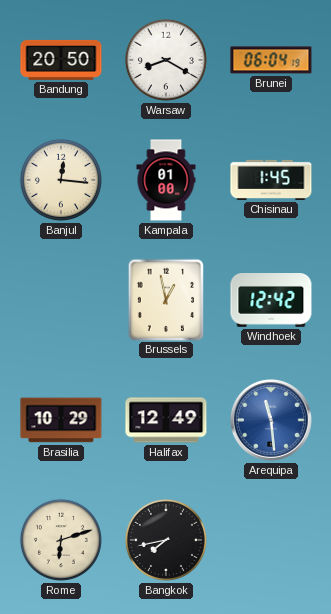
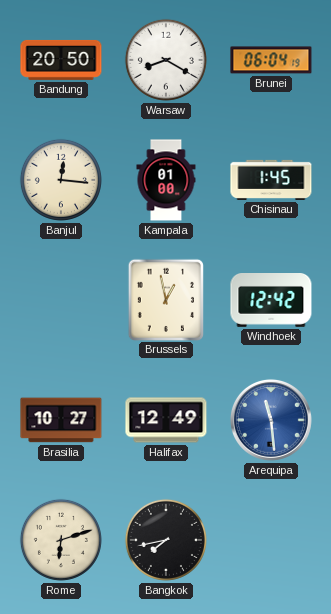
Brasilia: 10:29 -> 10:27 (61, 420)
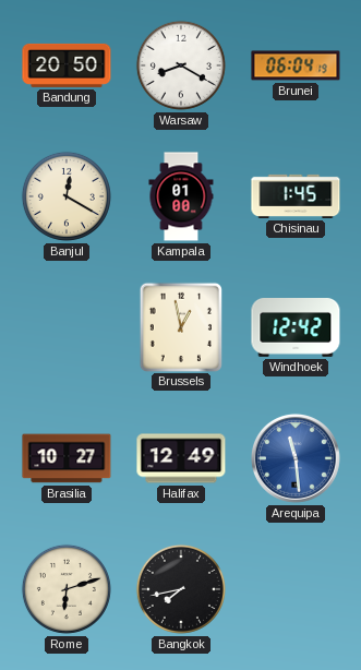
Banjul: 12:16 -> 12:20 (67, 196)
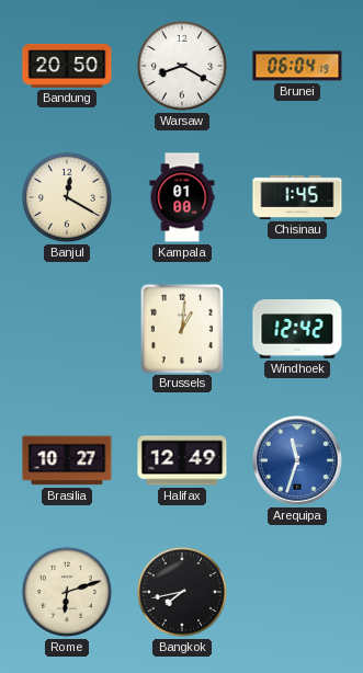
Brussels: 12:58 -> 1:01 (182, 328)
Arequipa: 11:29 -> 11:33 (297, 460)
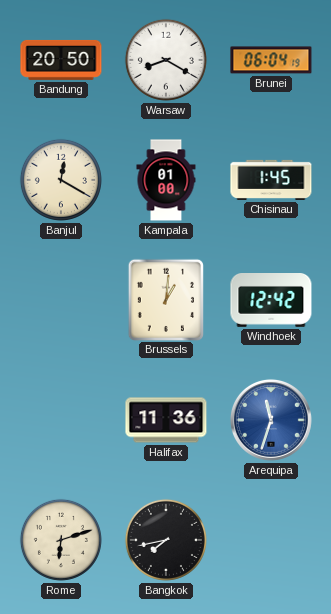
Brasilia: 10:27 -> none (67, 460)
Halifax: 12:49 -> 11:36 (166, 420)
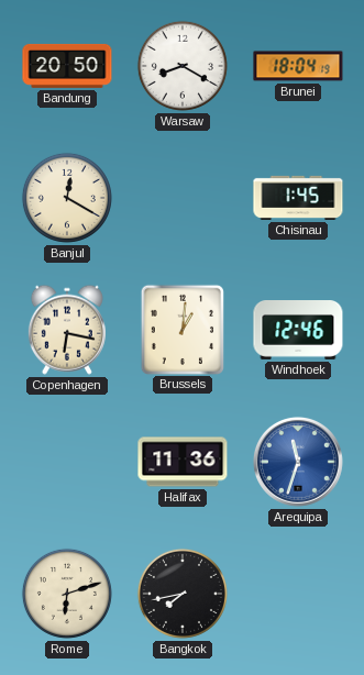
Brunei: 06:04 -> 18:04 (298, 66)
Kampala: 01:00 -> none (166, 180)
Copenhagen: none -> 6:17 (67, 330)
Windhoek: 12:42 -> 12:46 (298, 331)
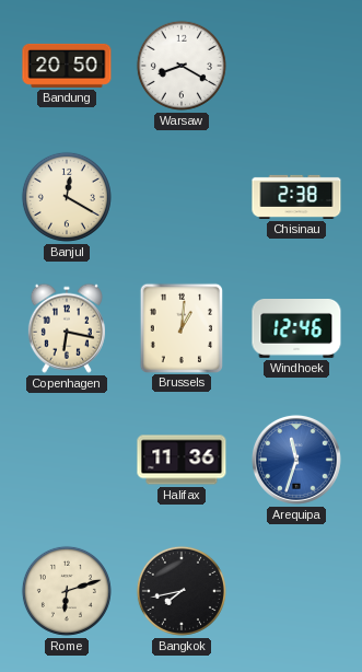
Brunei: 18:04 -> none (298, 66)
Chisinau: 1:45 -> 2:38 (296, 197)
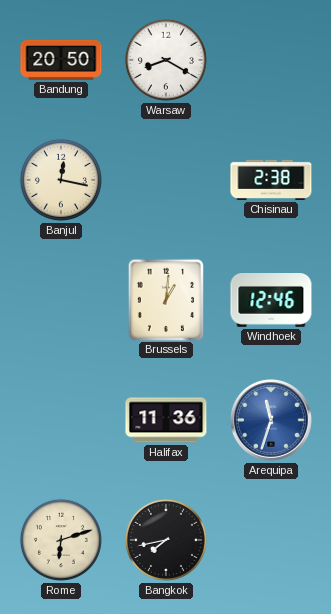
Banjul: 12:20 -> 12:17 (61, 180)
Copenhagen: 6:17 -> none (67, 328)
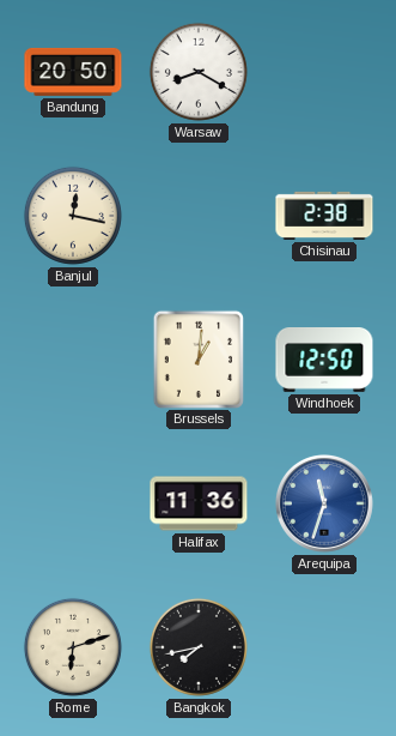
Windhoek: 12:46 -> 12:50 (324, 361)
